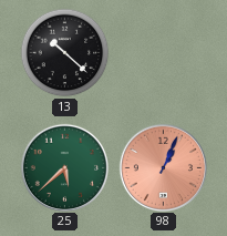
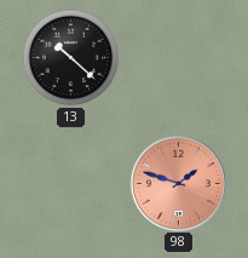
25: 5:38 -> none (64, 167)
98: 1:04 -> 1:48 (178, 183)
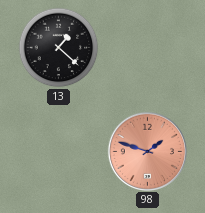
13: 10:22 -> 1:22 (59, 48)
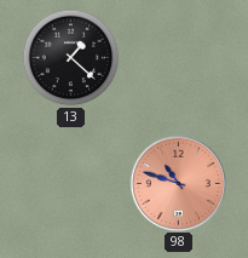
98: 1:48 -> 10:48 (178, 183)
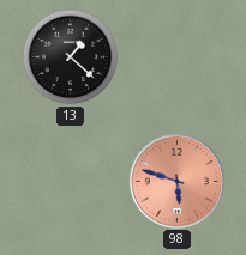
98: 10:48 -> 5:48 (176, 181)
